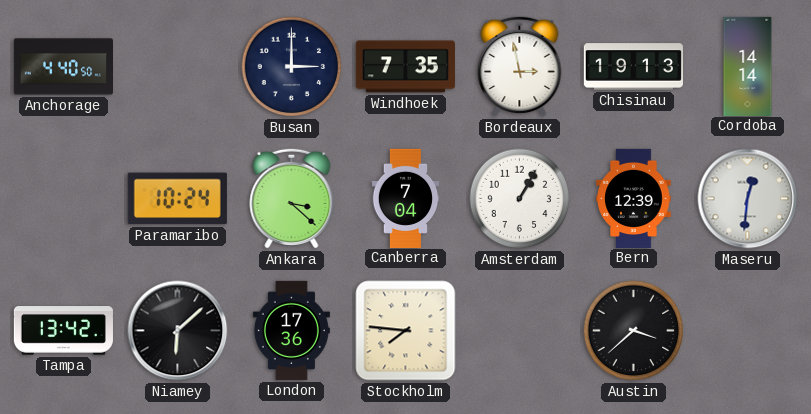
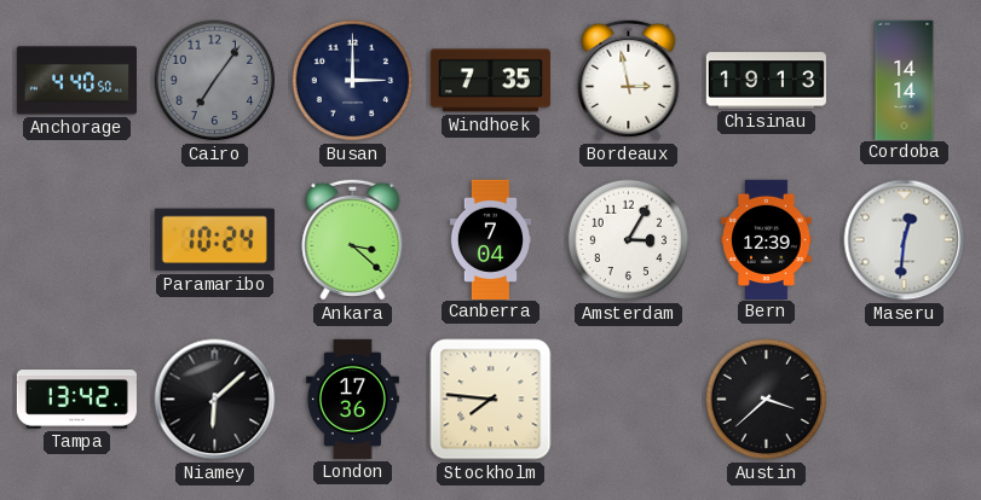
Cairo: none -> 7:06 (215, 81)
Amsterdam: 1:05 -> 3:05 (629, 240)
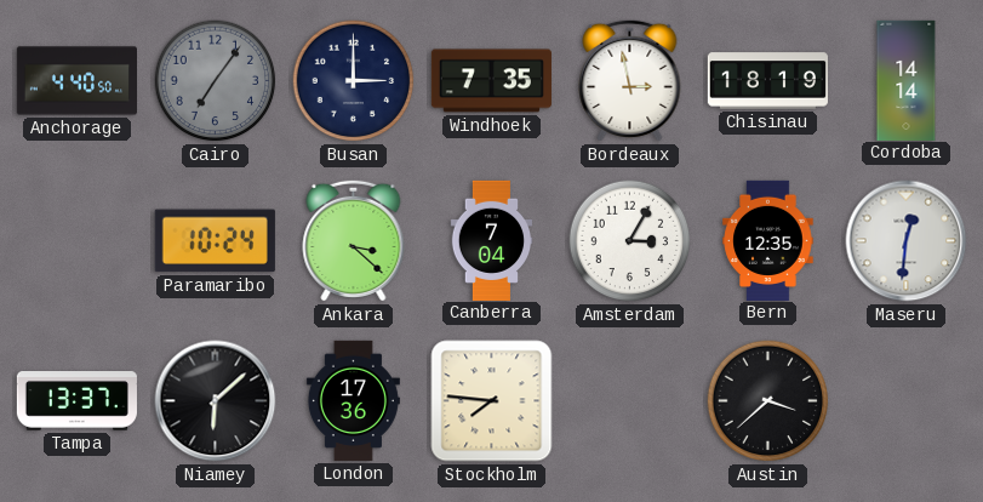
Chisinau: 19:13 -> 18:19 (767, 81)
Bern: 12:39 -> 12:35 (768, 240)
Tampa: 13:42 -> 13:37 (76, 401)
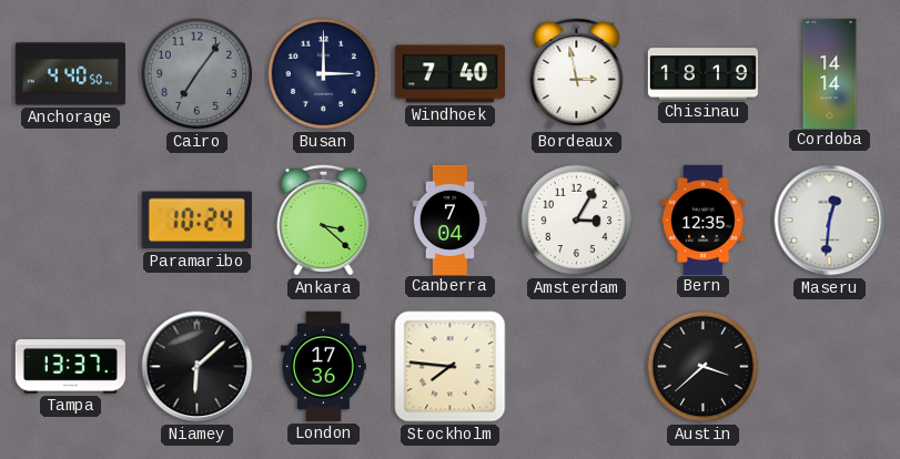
Windhoek: 7:35 -> 7:40 (449, 74)
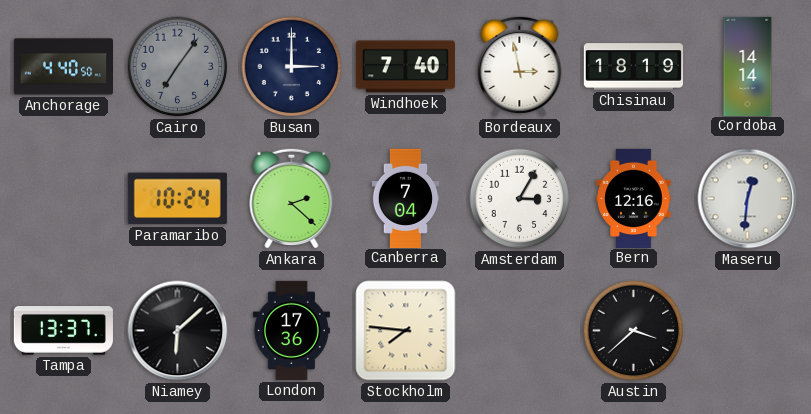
Ankara: 3:22 -> 2:22 (292, 198)
Bern: 12:35 -> 12:16 (634, 198)
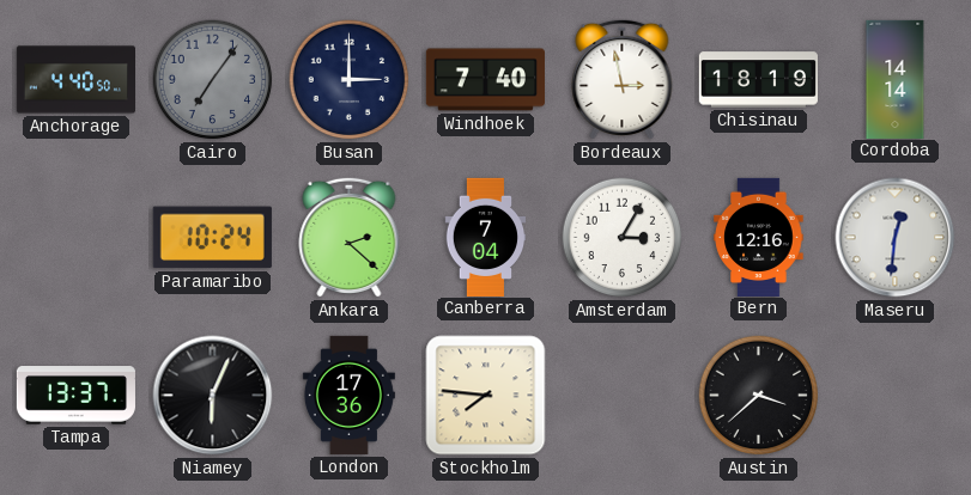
Niamey: 6:08 -> 6:04 (213, 396)
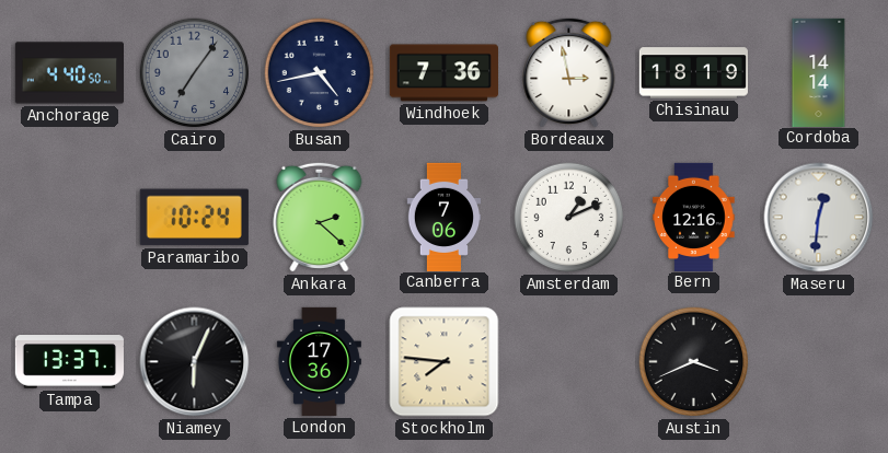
Busan: 3:00 -> 4:43 (320, 73)
Windhoek: 7:40 -> 7:36 (443, 73)
Canberra: 7:04 -> 7:06 (445, 217)
Amsterdam: 3:05 -> 1:11 (569, 218)
Austin: 3:38 -> 3:41 (694, 362)
